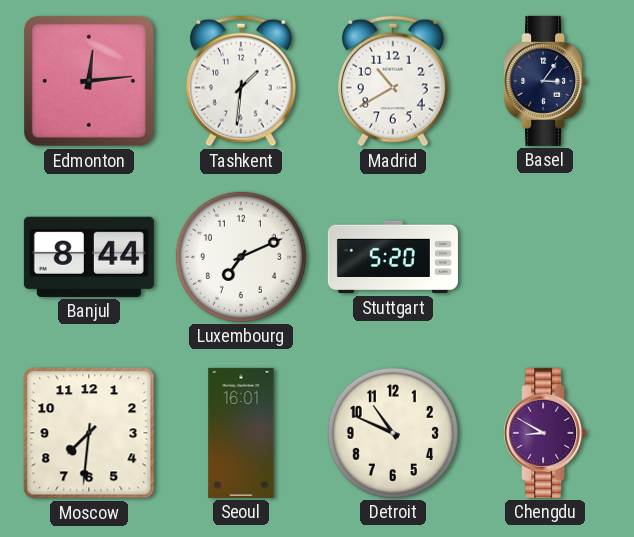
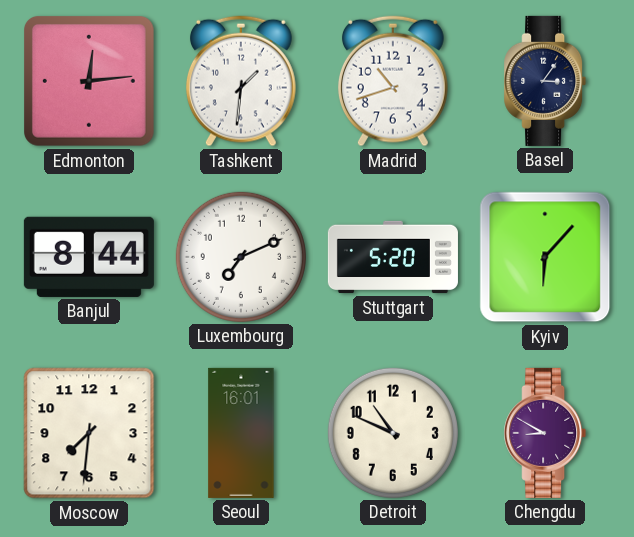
Madrid: 10:40 -> 10:42 (393, 81)
Kyiv: none -> 6:07 (545, 257)
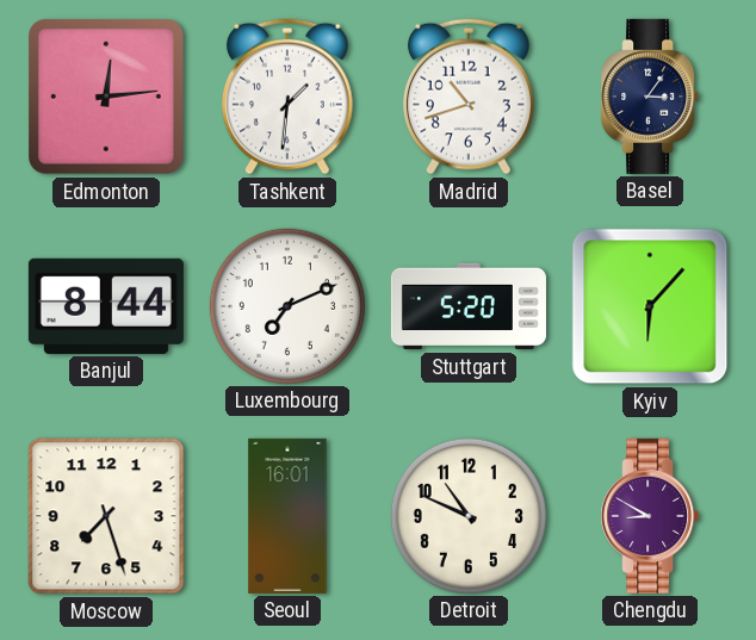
Moscow: 7:31 -> 7:27 (106, 516)
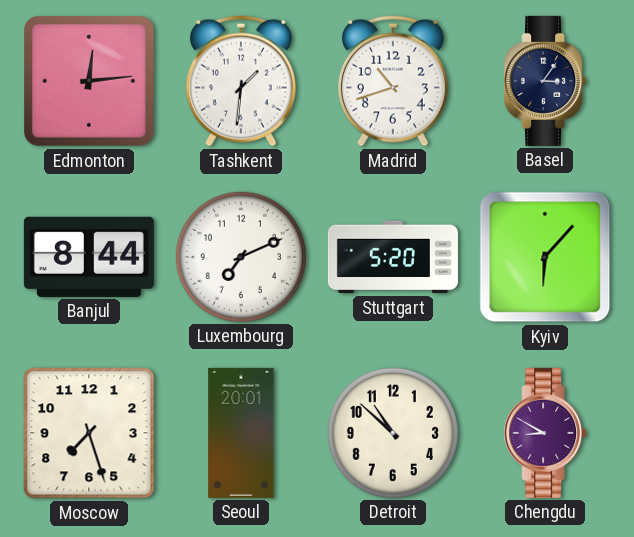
Seoul: 16:01 -> 20:01 (241, 433)
Detroit: 10:49 -> 10:52 (393, 433)
